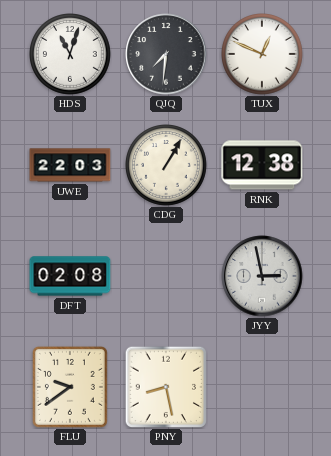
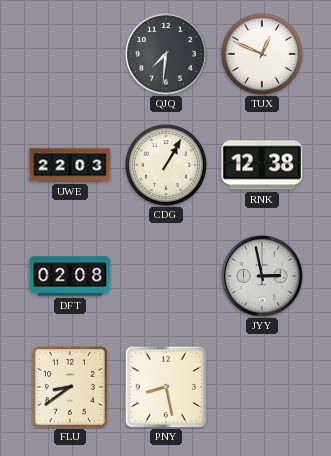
HDS: 11:03 -> none (71, 55)
FLU: 9:39 -> 8:39 (70, 387)
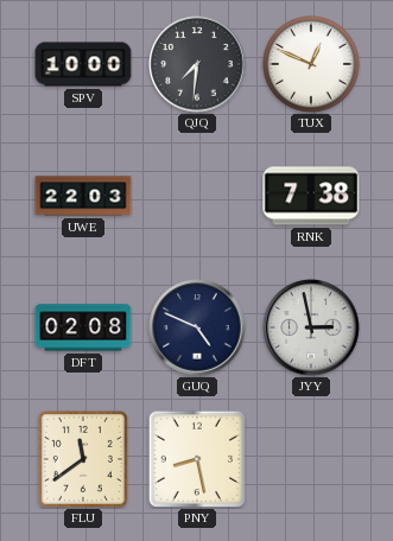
SPV: none -> 10:00 (83, 64)
CDG: 1:05 -> none (167, 166)
RNK: 12:38 -> 7:38 (311, 196)
GUQ: none -> 4:49 (197, 327)
FLU: 8:39 -> 11:39 (83, 459)
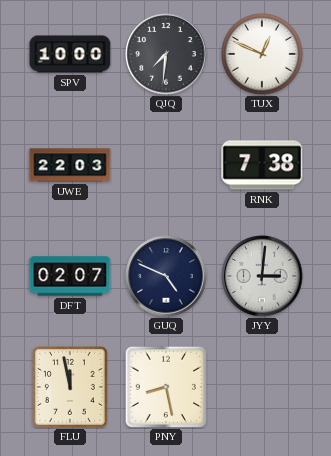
DFT: 02:08 -> 02:07 (70, 276)
JYY: 2:58 -> 3:01 (262, 276)
FLU: 11:39 -> 11:58 (70, 387)
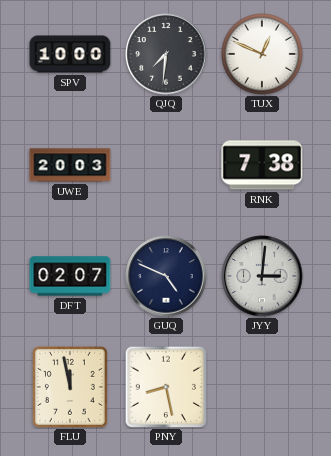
UWE: 22:03 -> 20:03 (70, 165)
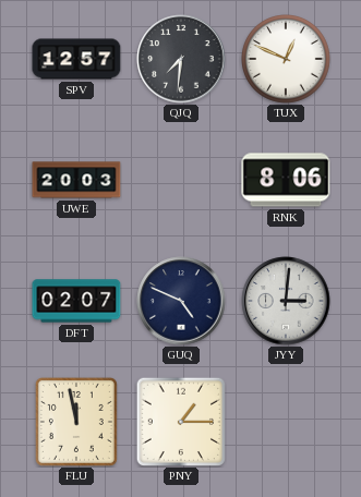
SPV: 10:00 -> 12:57 (76, 59)
RNK: 7:38 -> 8:06 (286, 180)
PNY: 8:28 -> 1:15 (180, 421)
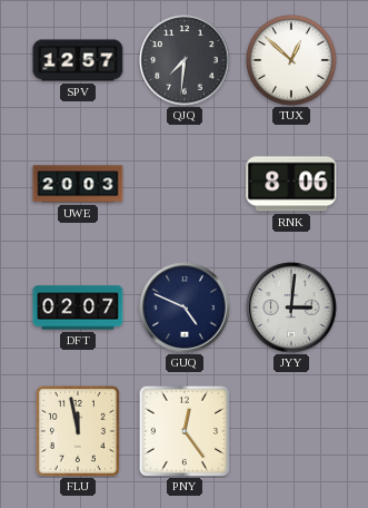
TUX: 12:49 -> 12:52 (292, 61)
PNY: 1:15 -> 12:24 (183, 430)
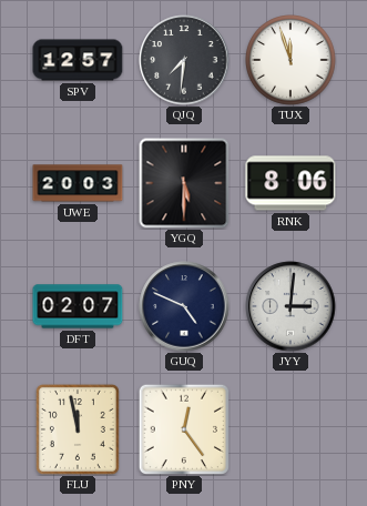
TUX: 12:52 -> 11:57 (292, 61)
YGQ: none -> 5:30 (184, 183)
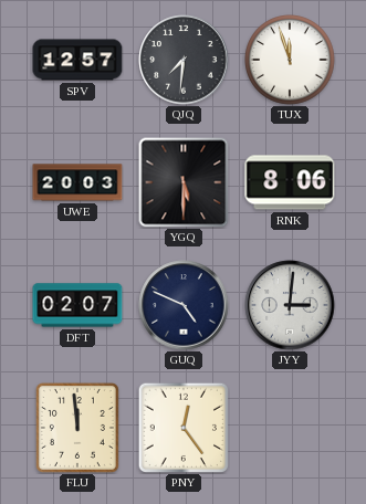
FLU: 11:58 -> 11:59 (77, 428)
